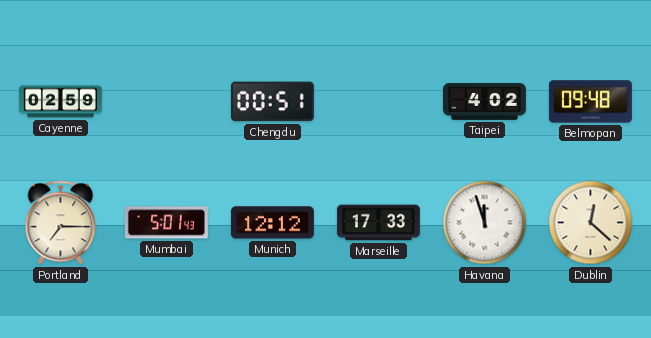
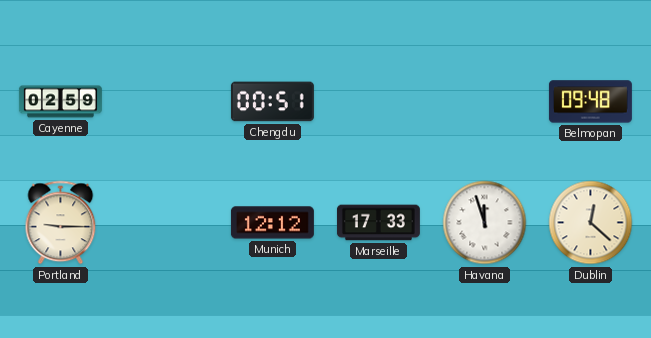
Taipei: 4:02 -> none (484, 102)
Portland: 7:15 -> 9:15 (61, 223)
Mumbai: 5:01 -> none (166, 223)
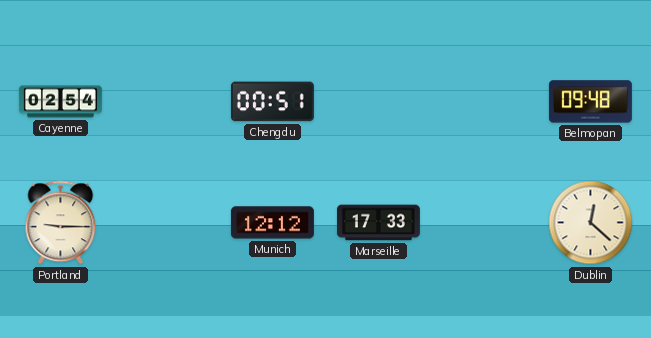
Cayenne: 02:59 -> 02:54 (60, 102)
Havana: 11:57 -> none (485, 223)
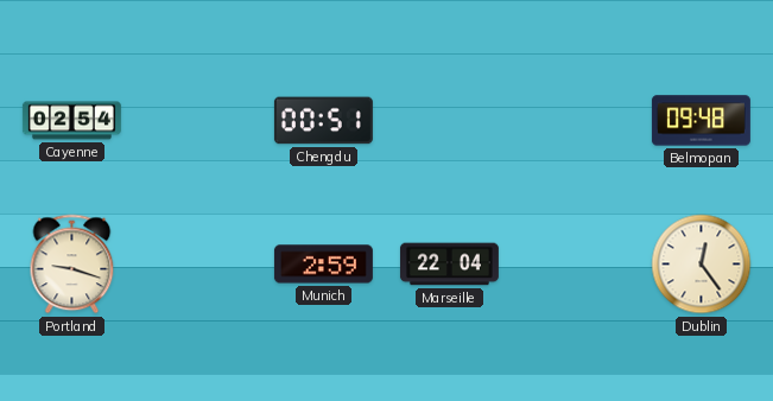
Portland: 9:15 -> 9:18 (72, 265)
Munich: 12:12 -> 2:59 (323, 265)
Marseille: 17:33 -> 22:04 (449, 265)
Dublin: 12:22 -> 12:24 (702, 265)
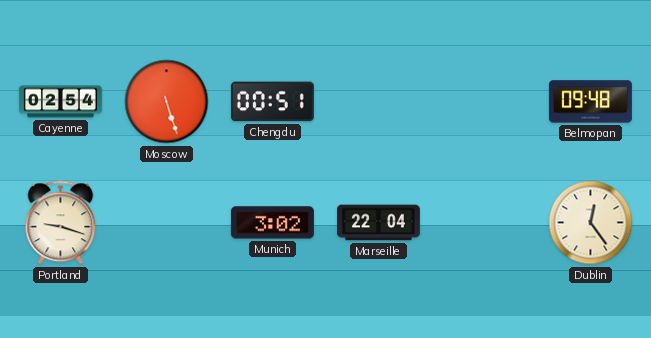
Moscow: none -> 5:27 (167, 102)
Munich: 2:59 -> 3:02 (272, 223)
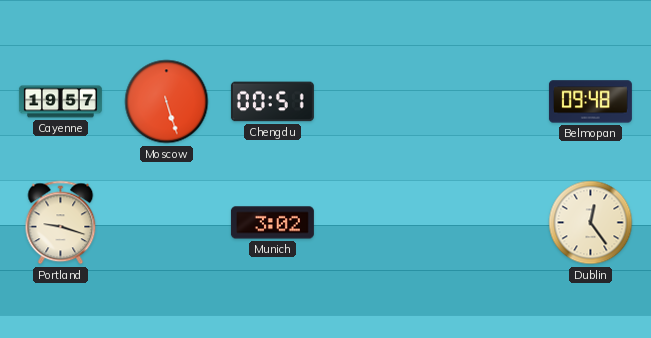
Cayenne: 02:54 -> 19:57 (60, 102)
Marseille: 22:04 -> none (378, 223)
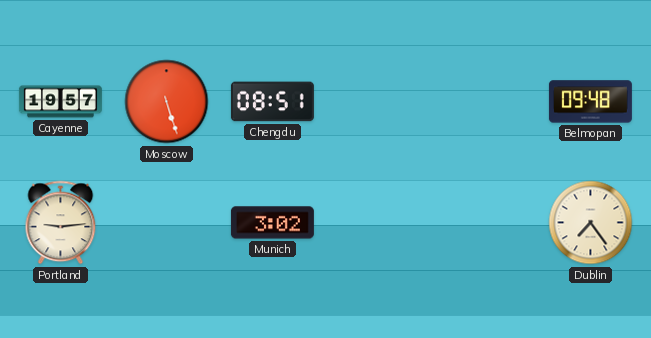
Chengdu: 00:51 -> 08:51 (272, 102)
Portland: 9:18 -> 9:14 (61, 223)
Dublin: 12:24 -> 7:24 (591, 223)
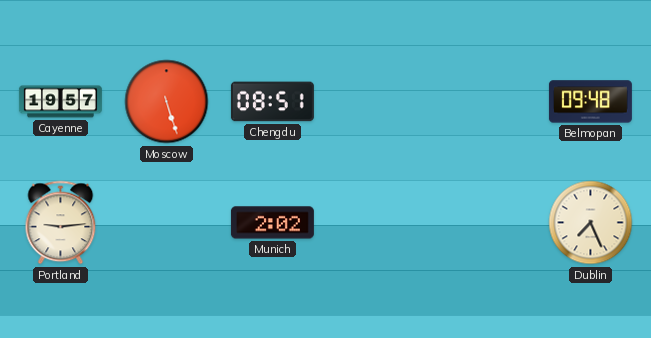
Munich: 3:02 -> 2:02 (272, 223)
Dublin: 7:24 -> 7:26 (591, 223)
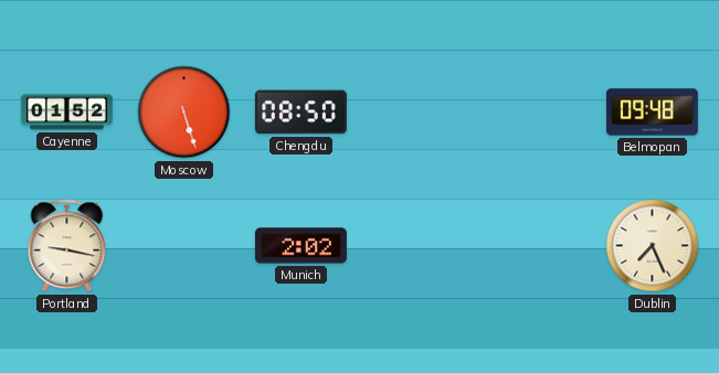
Cayenne: 19:57 -> 01:52 (66, 113)
Chengdu: 08:51 -> 08:50 (300, 113)
Portland: 9:14 -> 9:17 (67, 246)
